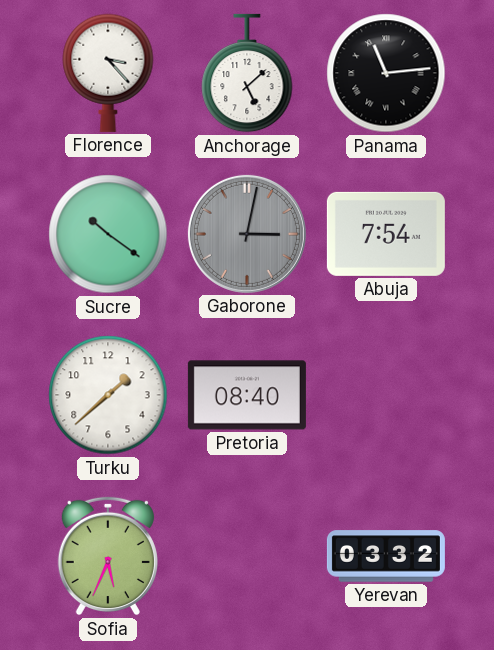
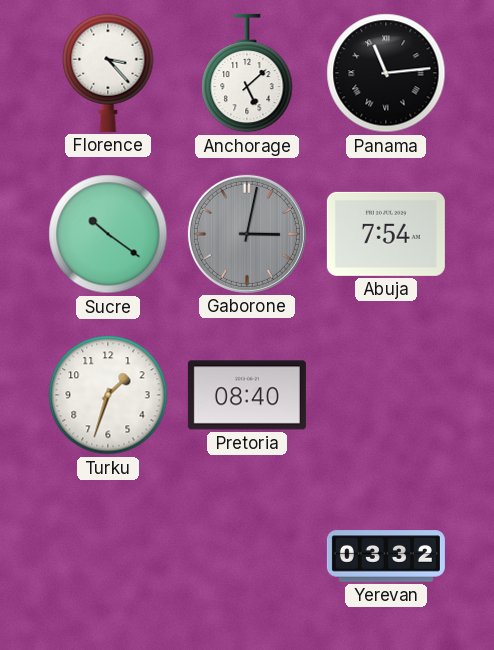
Turku: 1:38 -> 1:33 (108, 395)
Sofia: 5:34 -> none (108, 556)
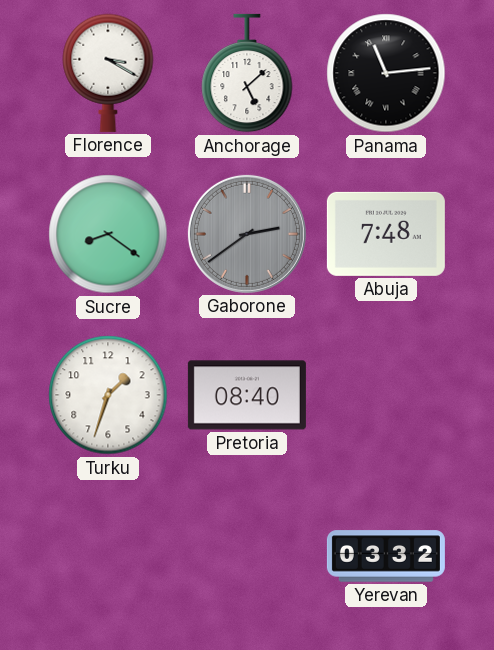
Florence: 3:23 -> 3:20 (108, 73)
Sucre: 10:21 -> 8:21 (108, 234)
Gaborone: 3:02 -> 2:39 (247, 234)
Abuja: 7:54 -> 7:48 (386, 234)
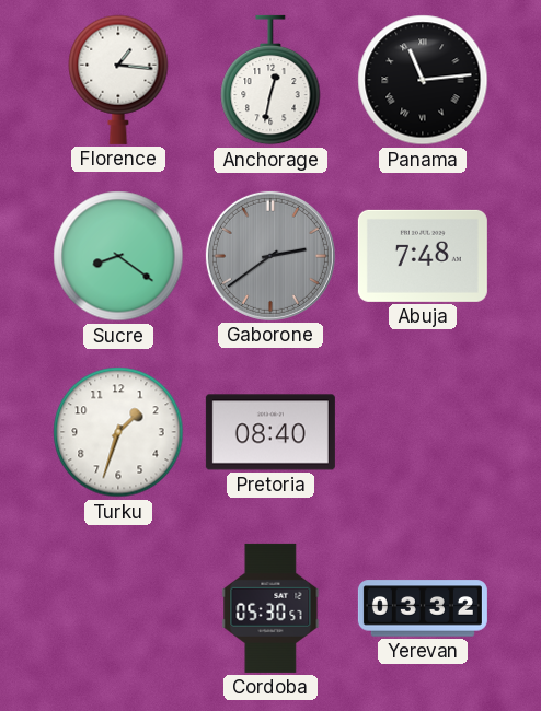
Florence: 3:20 -> 1:16 (118, 80)
Anchorage: 5:08 -> 12:32 (270, 80)
Cordoba: none -> 05:30 (270, 608)
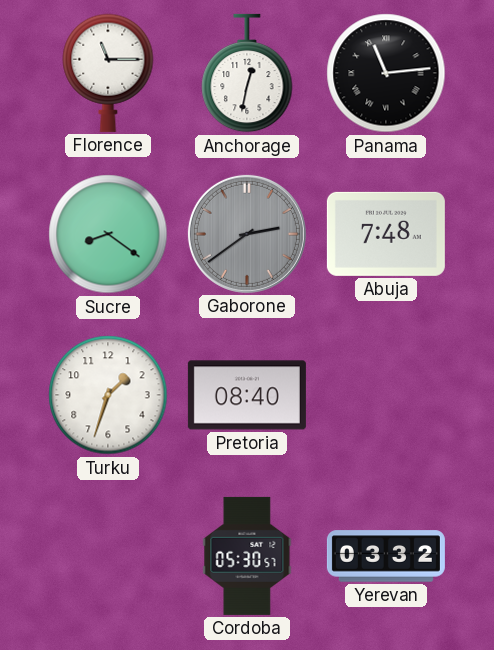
Florence: 1:16 -> 11:15 (108, 73)
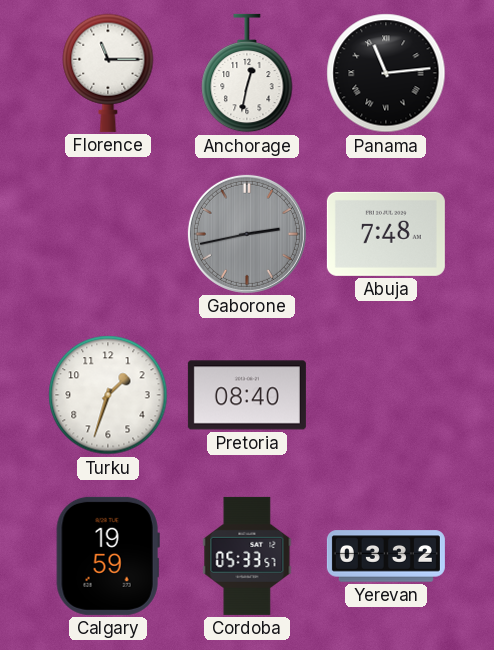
Sucre: 8:21 -> none (108, 234)
Gaborone: 2:39 -> 2:43 (247, 234)
Calgary: none -> 19:59 (108, 556)
Cordoba: 05:30 -> 05:33 (247, 556)
